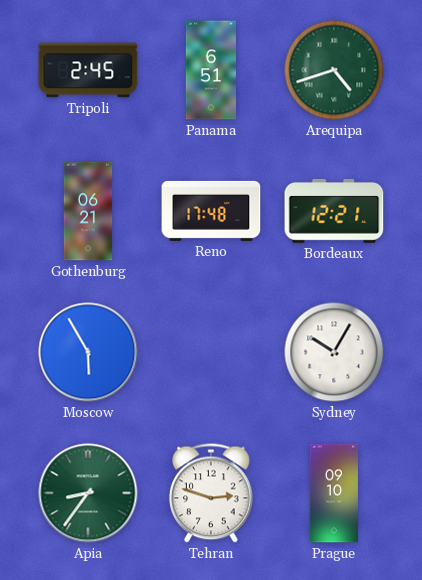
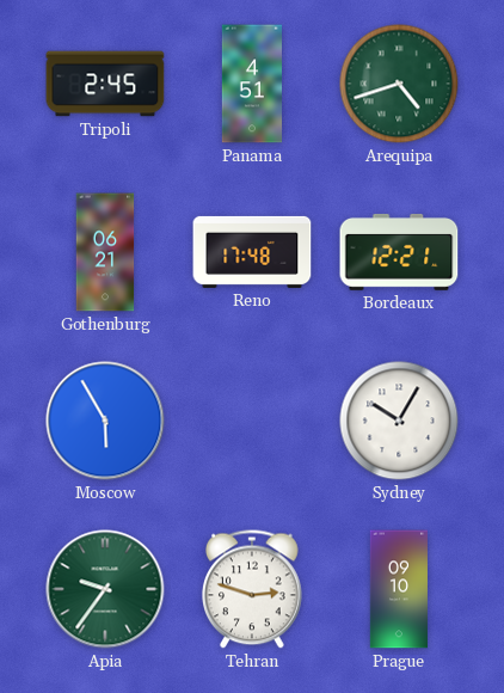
Panama: 6:51 -> 4:51 (251, 84)
Apia: 8:36 -> 9:36 (105, 589)
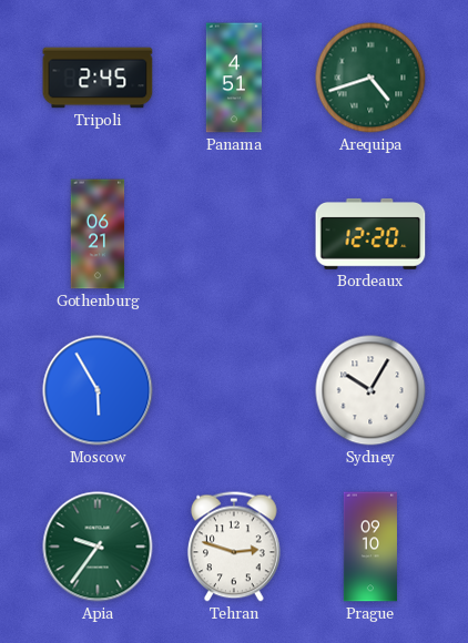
Reno: 17:48 -> none (252, 252)
Bordeaux: 12:21 -> 12:20 (370, 234)
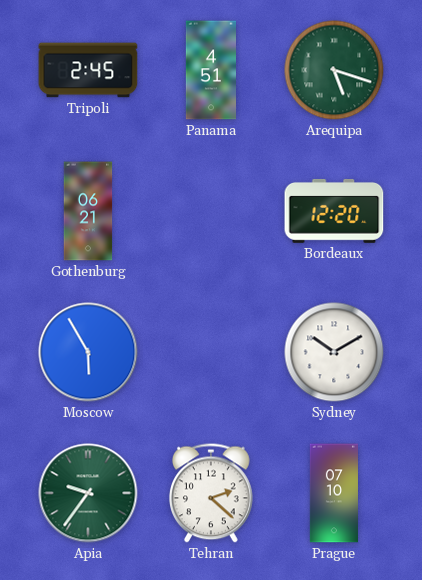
Arequipa: 4:42 -> 5:18 (334, 70)
Sydney: 10:05 -> 10:10 (334, 352)
Tehran: 2:48 -> 2:22 (212, 493)
Prague: 09:10 -> 07:10 (333, 493)
